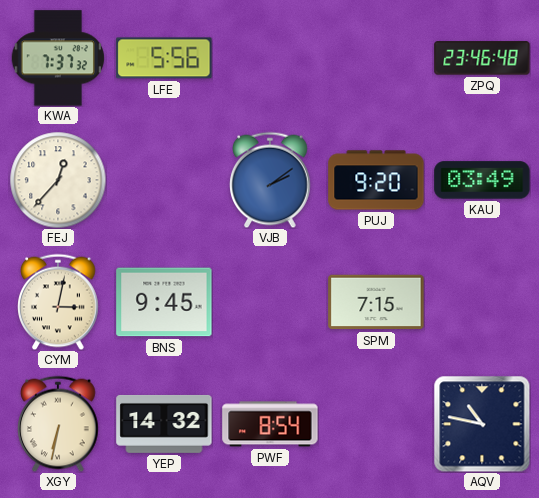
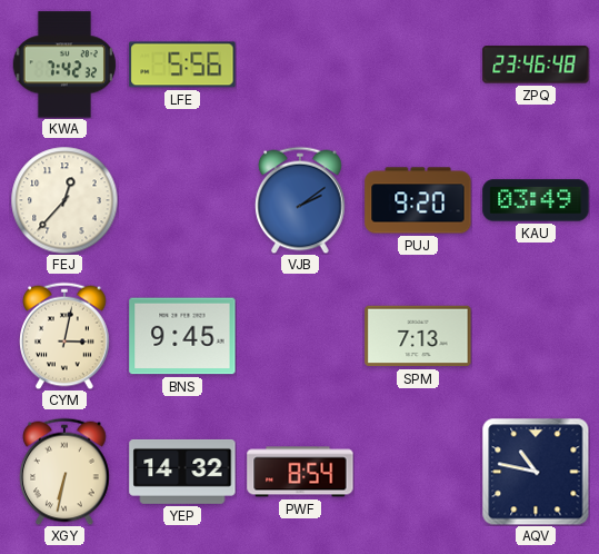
KWA: 7:37 -> 7:42 (63, 65)
SPM: 7:15 -> 7:13 (418, 336)
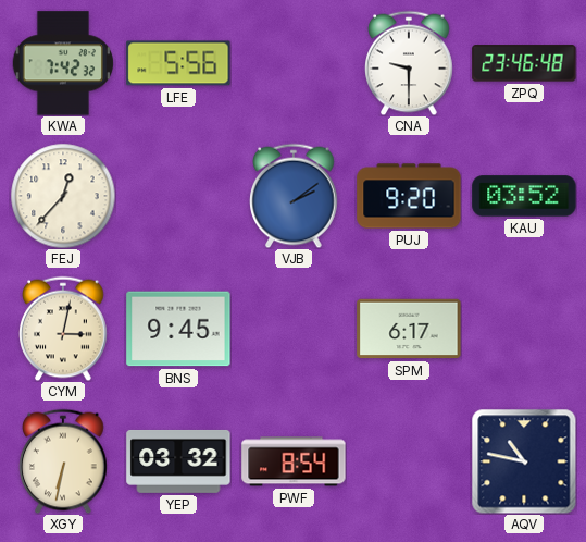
CNA: none -> 9:30 (409, 63)
KAU: 03:49 -> 03:52 (524, 196)
SPM: 7:13 -> 6:17 (409, 329)
YEP: 14:32 -> 03:32 (178, 461)
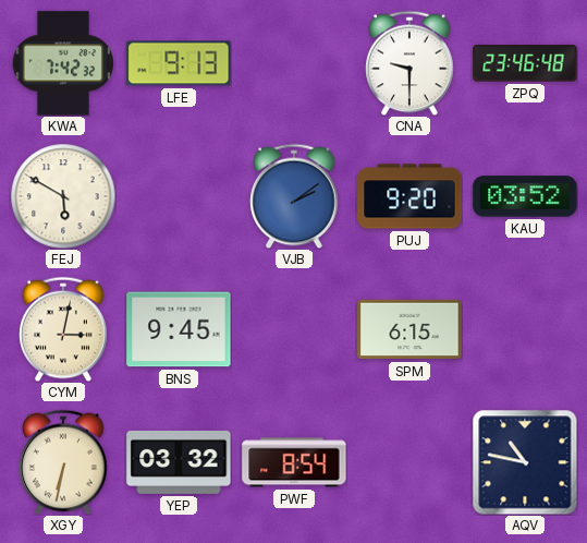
LFE: 5:56 -> 9:13 (179, 63)
FEJ: 12:37 -> 5:50 (63, 196)
SPM: 6:17 -> 6:15 (409, 329)
